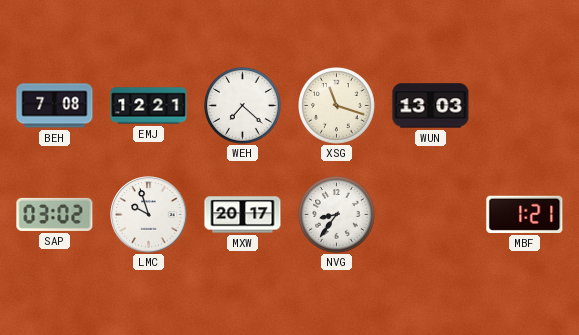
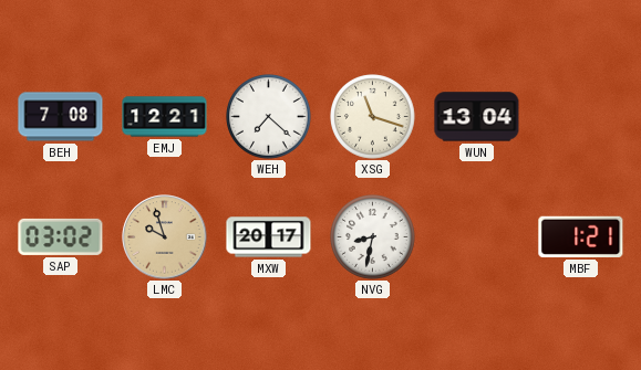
WUN: 13:03 -> 13:04 (477, 117)
LMC dial: white -> champagne (165, 237)
NVG: 8:36 -> 8:32 (373, 237)
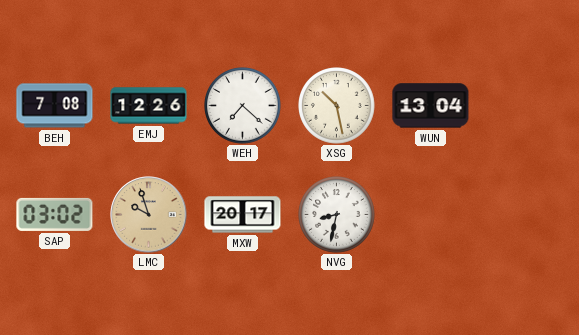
EMJ: 12:21 -> 12:26 (149, 106)
XSG: 11:18 -> 10:28 (337, 106)
MBF: 1:21 -> none (581, 236)
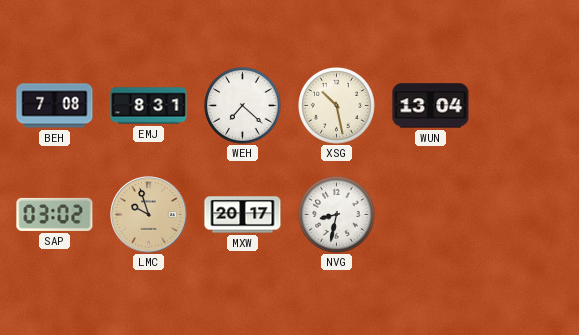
EMJ: 12:26 -> 8:31 (149, 106)
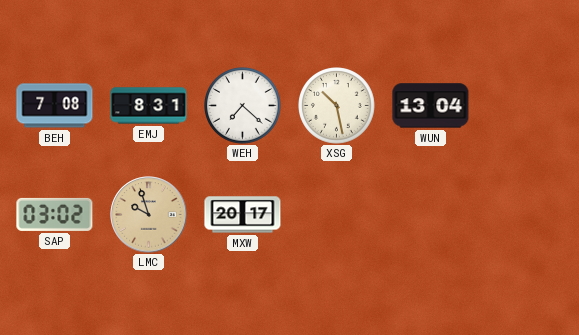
NVG: 8:32 -> none (337, 215)
